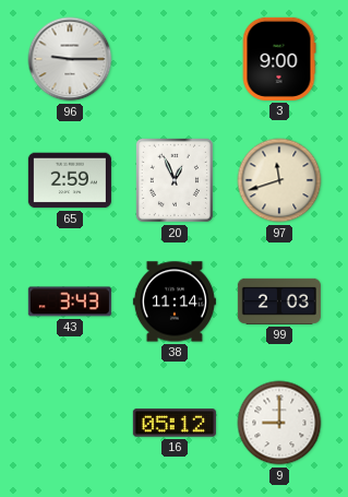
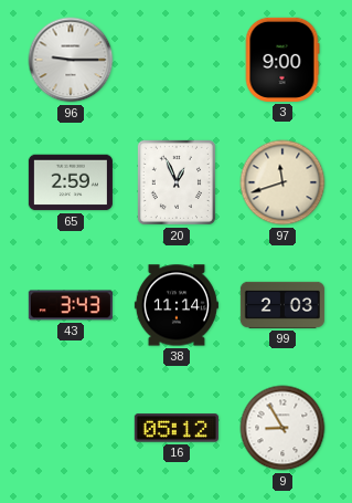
9: 9:00 -> 8:55 (282, 428)
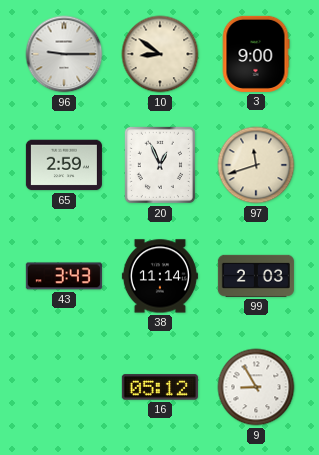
10: none -> 8:51 (160, 54)
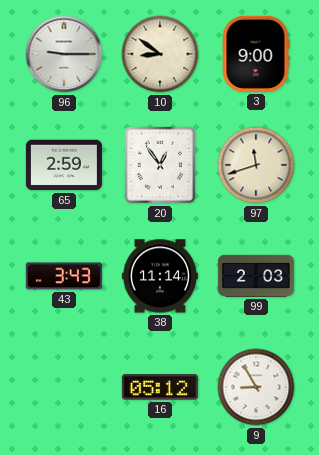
20: 12:56 -> 12:54 (160, 165)
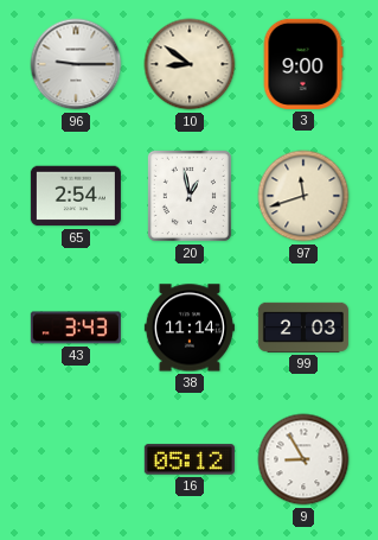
65: 2:59 -> 2:54 (76, 196)
20: 12:54 -> 12:58 (190, 196)
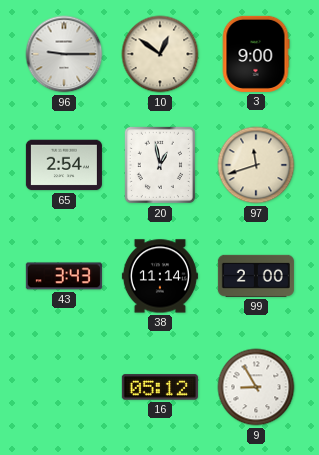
10: 8:51 -> 12:51 (160, 54)
99: 2:03 -> 2:00 (256, 276)
